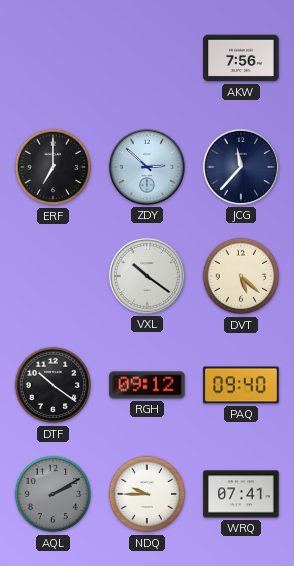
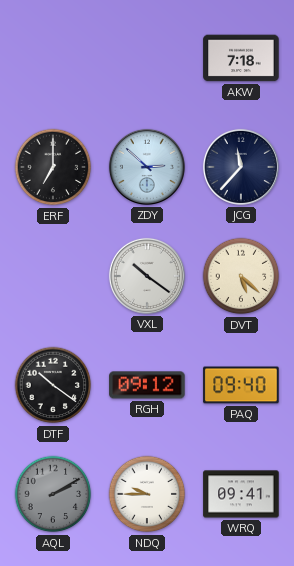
AKW: 7:56 -> 7:18 (241, 58)
WRQ: 07:41 -> 09:41 (241, 494)
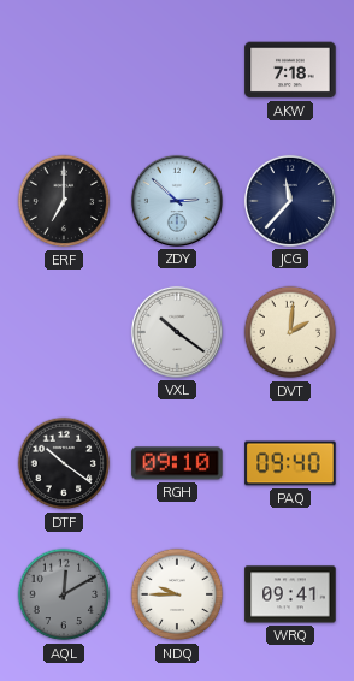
DVT: 5:22 -> 2:01 (290, 332)
RGH: 09:12 -> 09:10 (177, 463)
AQL: 2:10 -> 12:10 (64, 594)
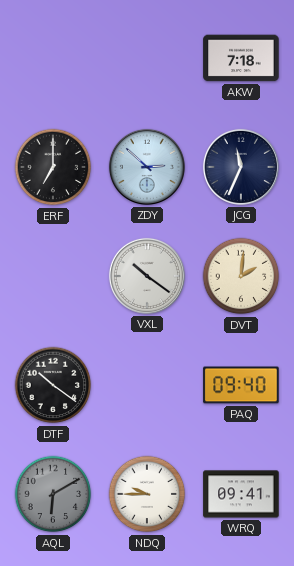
JCG: 11:37 -> 11:34 (241, 167)
RGH: 09:10 -> none (177, 463)
AQL: 12:10 -> 6:10 (53, 494)
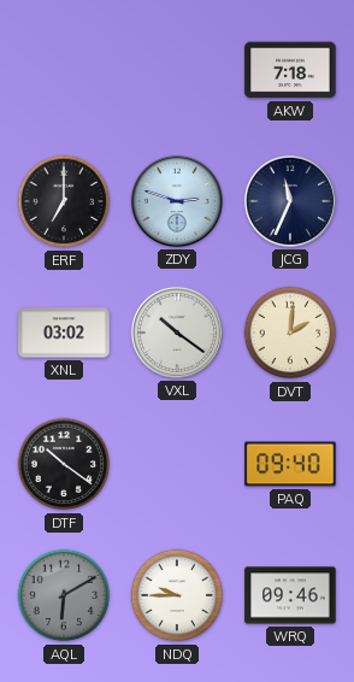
ZDY: 2:52 -> 2:48 (177, 201)
XNL: none -> 03:02 (64, 333)
WRQ: 09:41 -> 09:46 (290, 595)
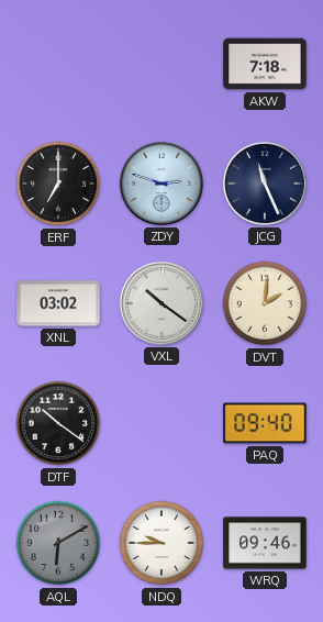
JCG: 11:34 -> 11:26 (265, 184)
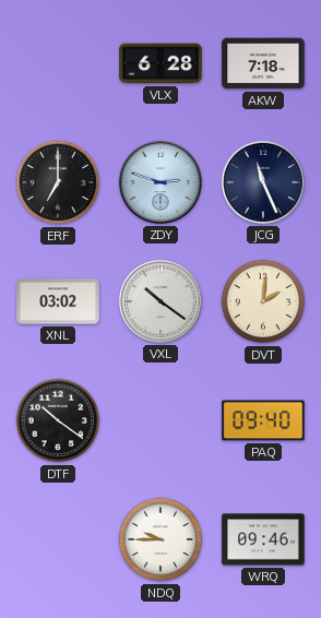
VLX: none -> 6:28 (160, 63)
AQL: 6:10 -> none (58, 543)
